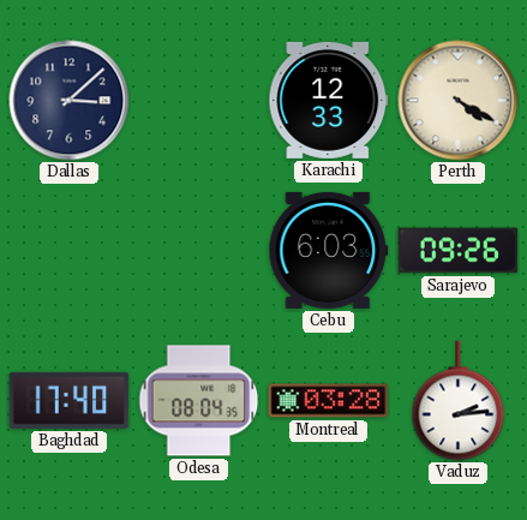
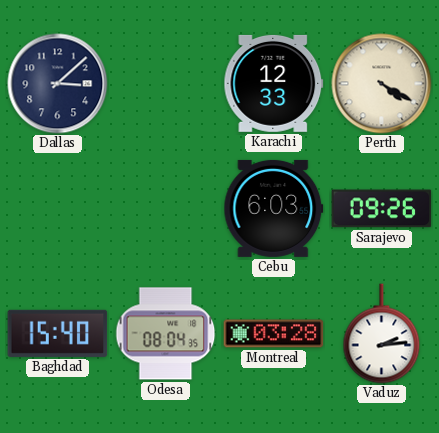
Baghdad: 17:40 -> 15:40 (58, 333)
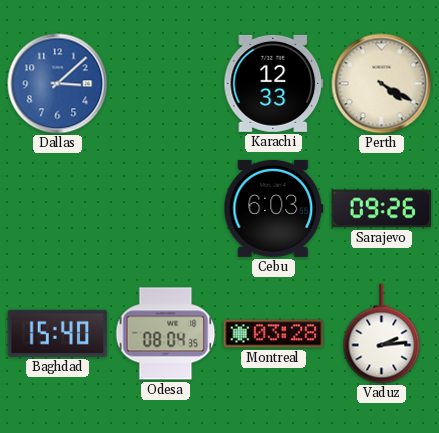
Dallas dial: navy -> blue (58, 84)
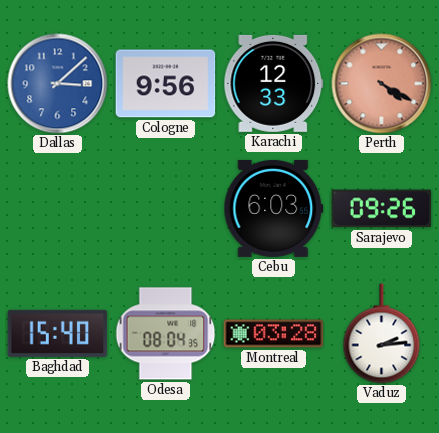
Cologne: none -> 9:56 (166, 84)
Perth dial: cream -> salmon (382, 84)
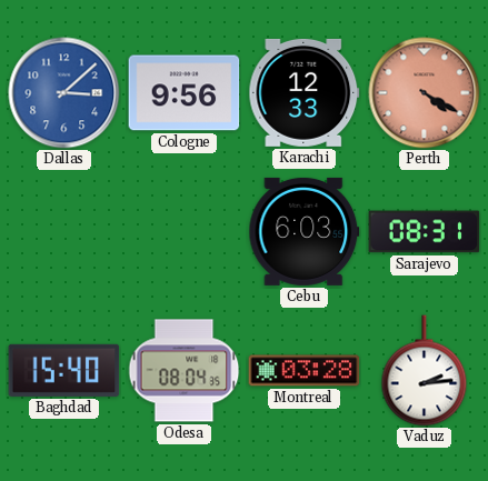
Sarajevo: 09:26 -> 08:31 (425, 232)
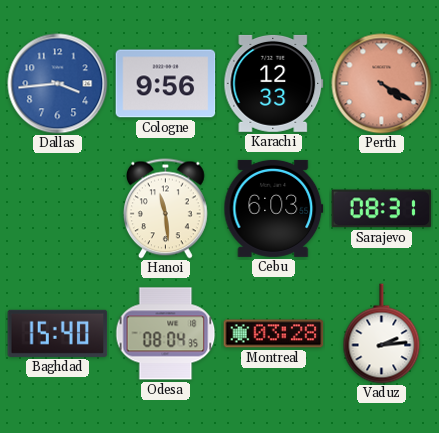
Dallas: 3:08 -> 3:44 (58, 84)
Hanoi: none -> 11:29 (166, 209)
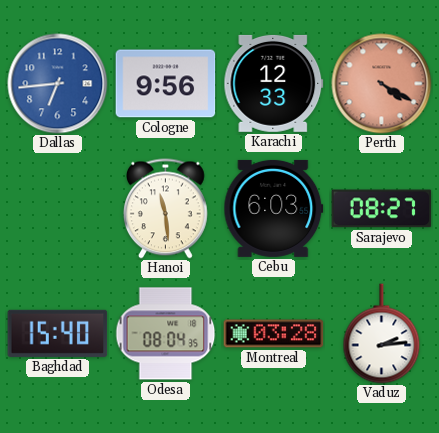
Dallas: 3:44 -> 6:44 (58, 84)
Sarajevo: 08:31 -> 08:27 (382, 209)
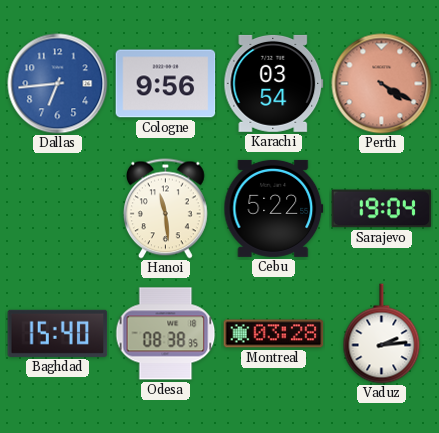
Karachi: 12:33 -> 03:54 (274, 83)
Cebu: 6:03 -> 5:22 (274, 208)
Sarajevo: 08:27 -> 19:04 (382, 209)
Odesa: 08:04 -> 08:38 (166, 334)
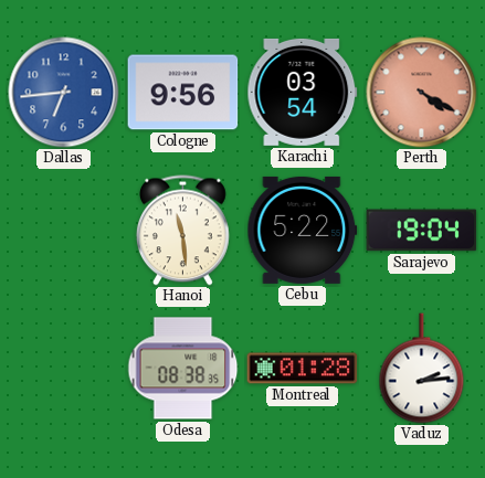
Baghdad: 15:40 -> none (58, 333)
Montreal: 03:28 -> 01:28 (303, 369)
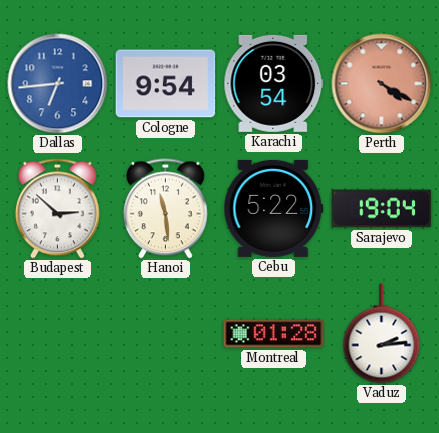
Cologne: 9:56 -> 9:54 (166, 84)
Budapest: none -> 2:52 (58, 209)
Odesa: 08:38 -> none (183, 369)
